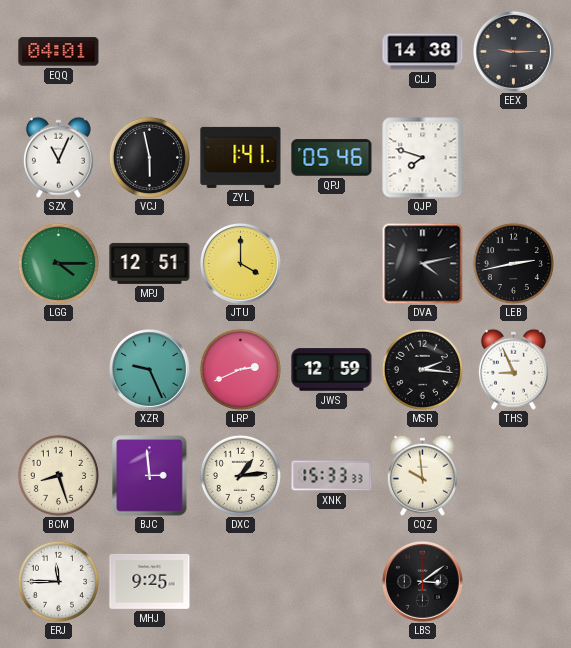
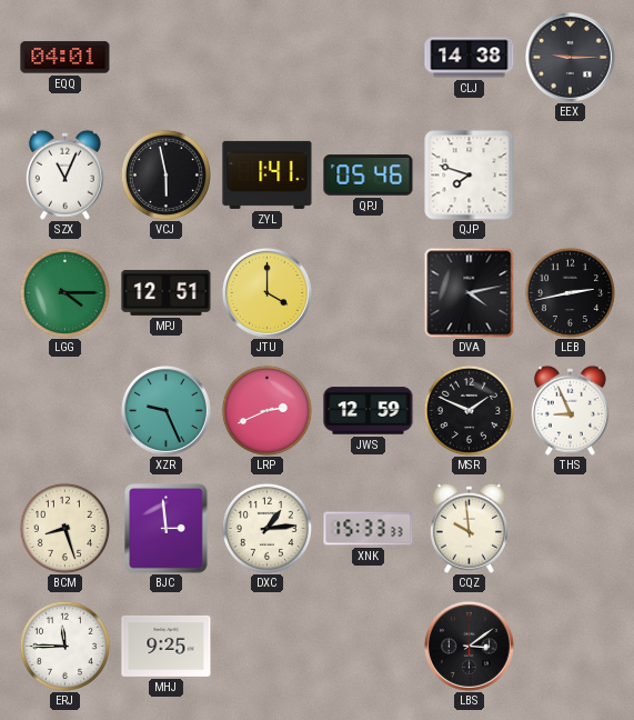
MSR: 2:16 -> 1:49 (469, 410)
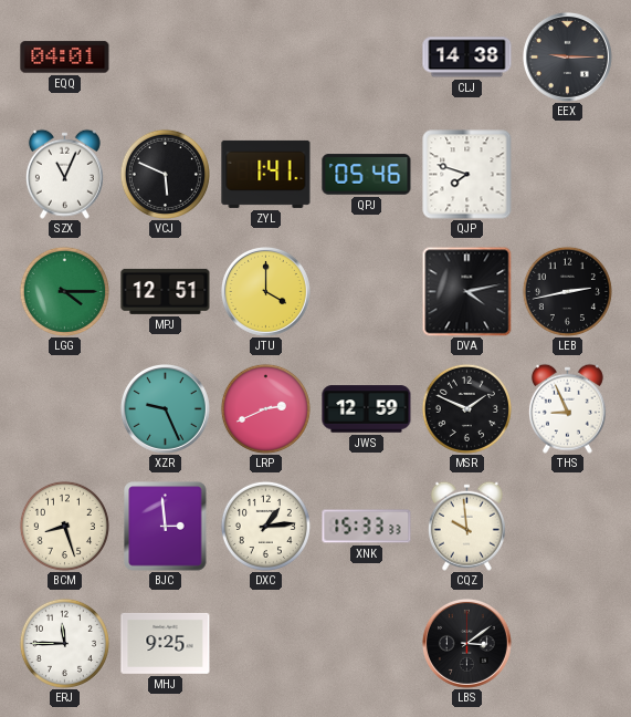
VCJ: 5:58 -> 5:49 (165, 174)
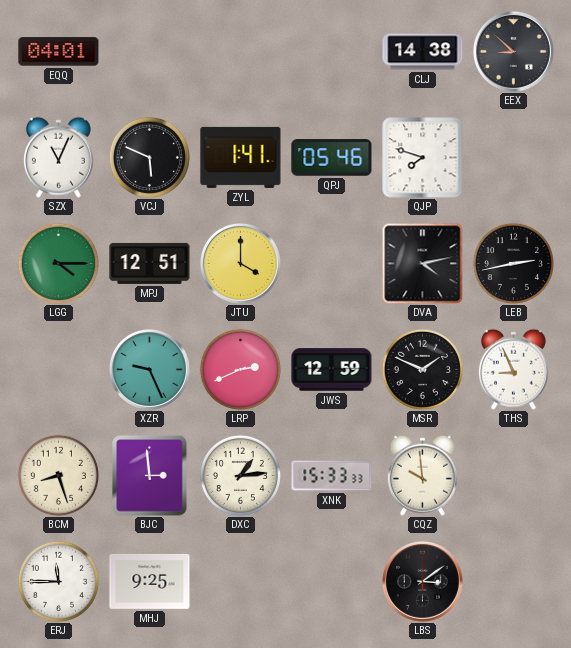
EEX: 9:15 -> 8:52 (513, 51)
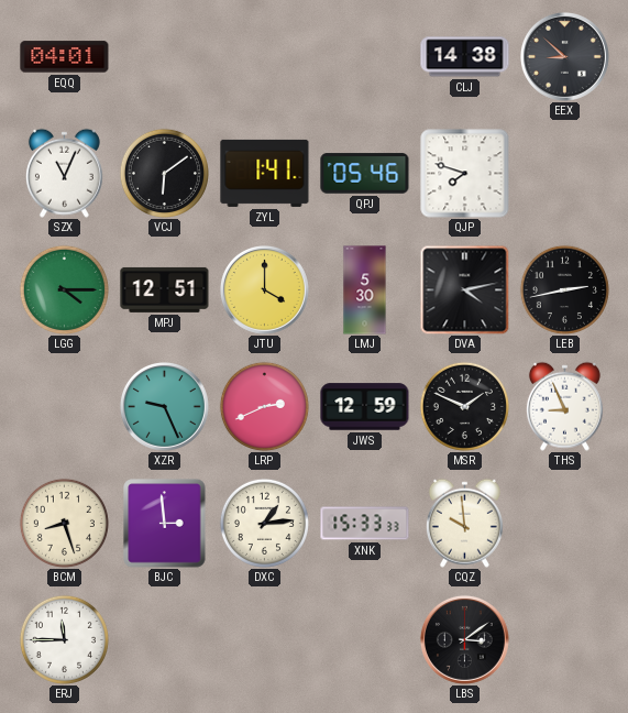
VCJ: 5:49 -> 6:09 (164, 173)
LMJ: none -> 5:30 (365, 290)
MHJ: 9:25 -> none (150, 581)
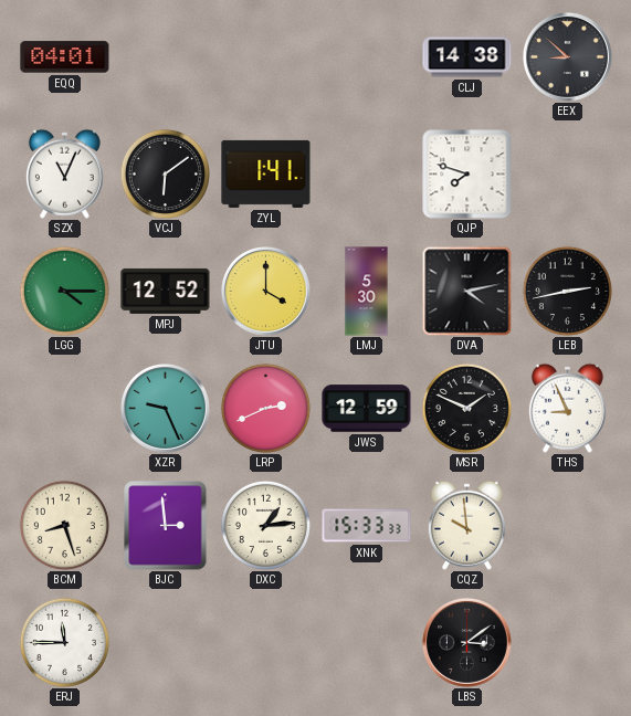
QPJ: 05:46 -> none (365, 174)
MPJ: 12:51 -> 12:52 (166, 291)
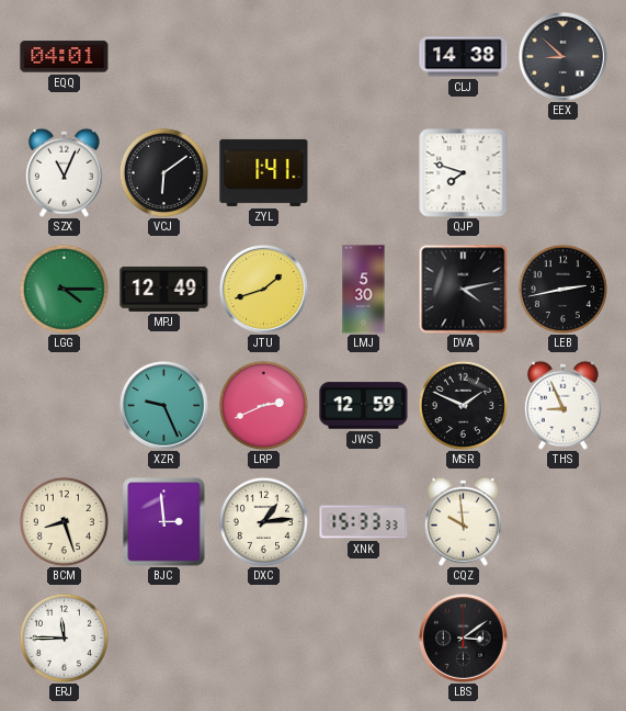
MPJ: 12:52 -> 12:49 (164, 289)
JTU: 4:00 -> 1:42 (263, 289)
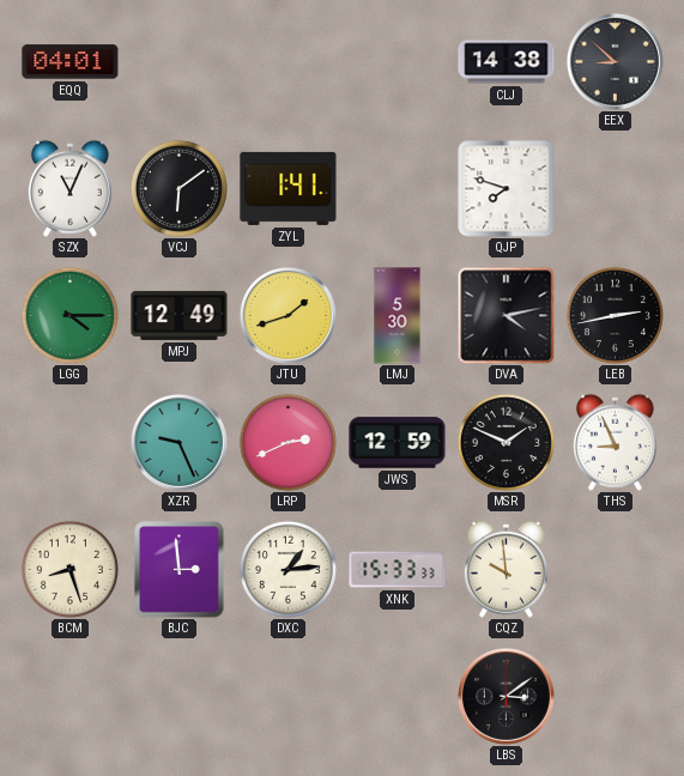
ERJ: 11:45 -> none (64, 637)
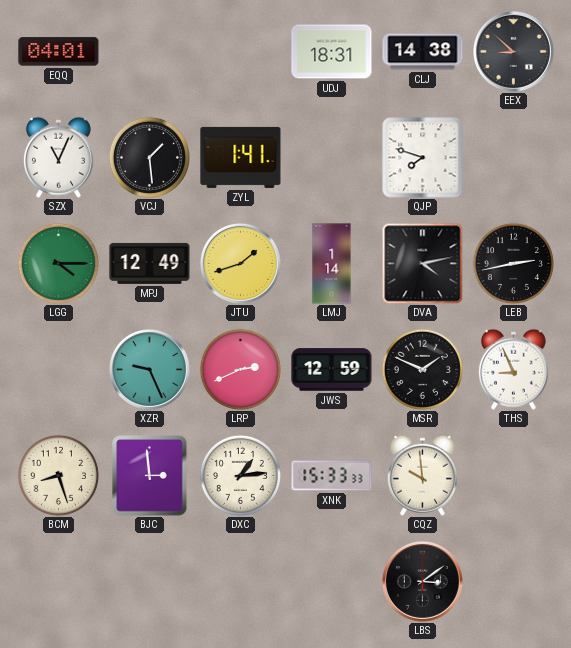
UDJ: none -> 18:31 (332, 52)
VCJ: 6:09 -> 1:29 (149, 157)
LMJ: 5:30 -> 1:14 (332, 264)
